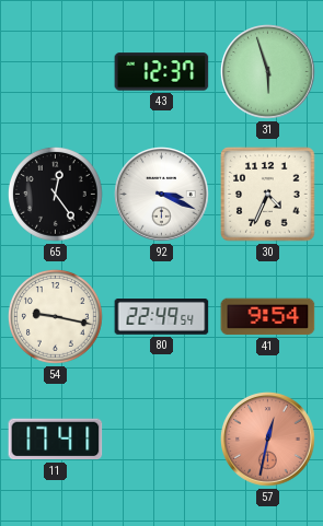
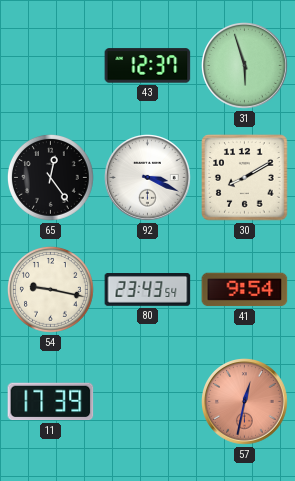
30: 4:34 -> 8:10 (245, 178)
80: 22:49 -> 23:43 (148, 290)
11: 17:41 -> 17:39 (51, 402)
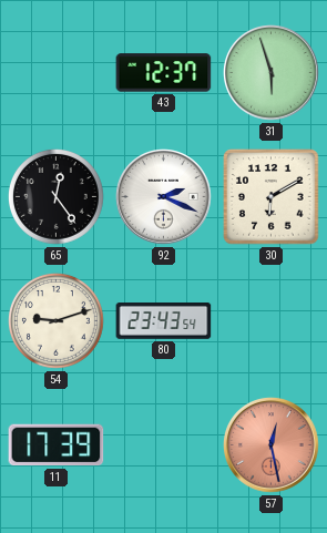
92: 3:19 -> 2:19 (164, 197)
30: 8:10 -> 6:10 (272, 197)
54: 9:17 -> 9:12 (55, 320)
41: 9:54 -> none (245, 290)
57: 12:32 -> 12:28 (272, 445)
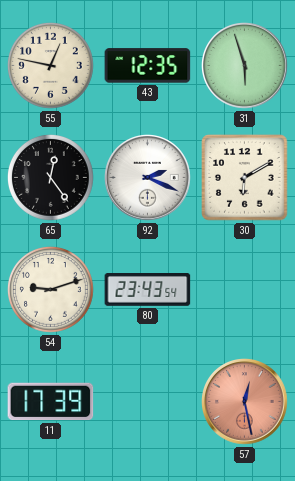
55: none -> 12:47 (50, 65)
43: 12:37 -> 12:35 (148, 66)
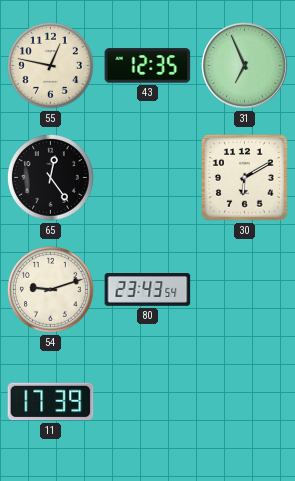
31: 5:57 -> 6:56 (245, 66)
92: 2:19 -> none (148, 178)
57: 12:28 -> none (245, 402)
